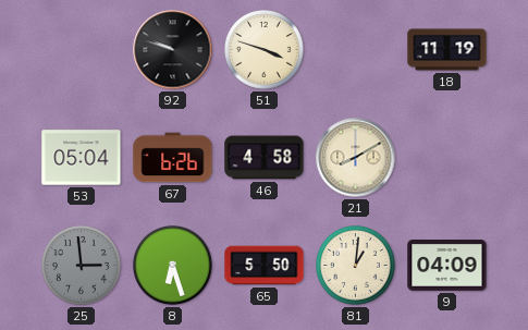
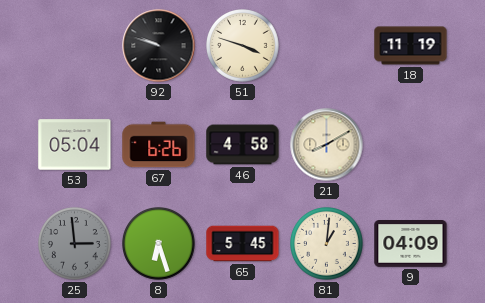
65: 5:50 -> 5:45 (243, 244)
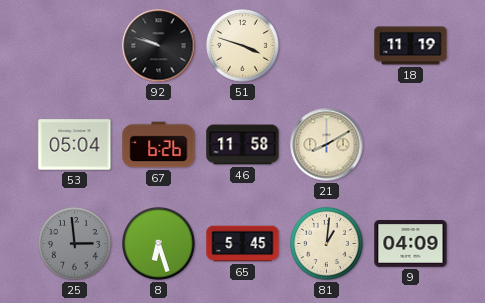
46: 4:58 -> 11:58 (243, 145)
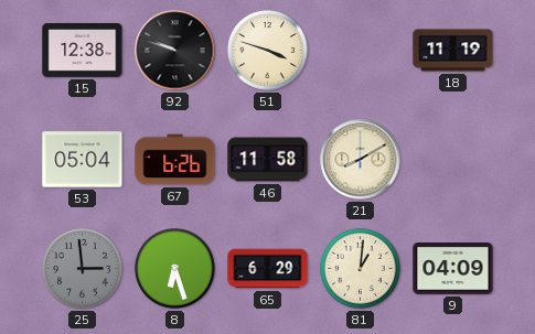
15: none -> 12:38 (83, 50)
65: 5:45 -> 6:29 (268, 269)
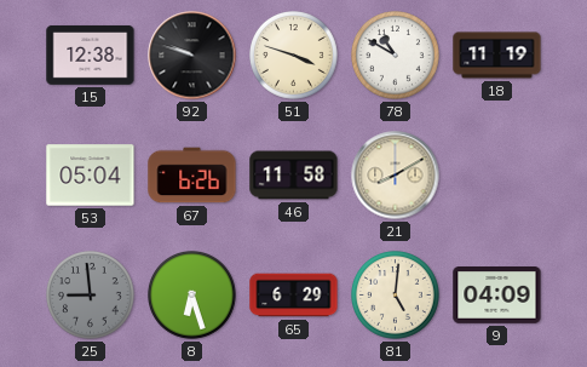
78: none -> 10:50 (396, 56)
25: 2:59 -> 8:59 (91, 296)
81: 1:01 -> 5:01 (396, 296)
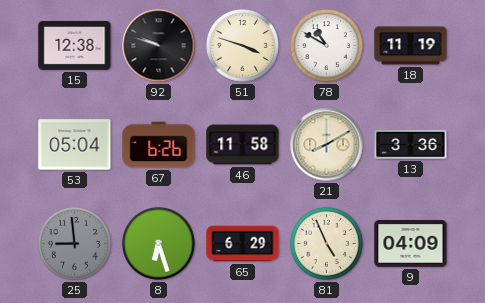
13: none -> 3:36 (411, 144)
81: 5:01 -> 4:56 (327, 244)
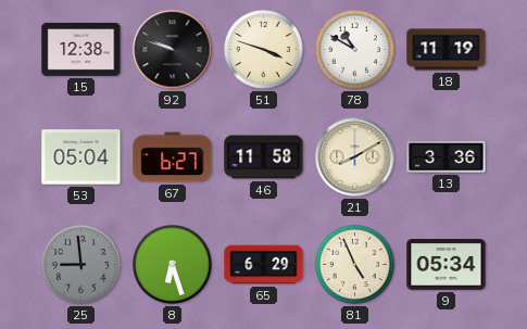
67: 6:26 -> 6:27 (173, 157)
9: 04:09 -> 05:34 (447, 265)
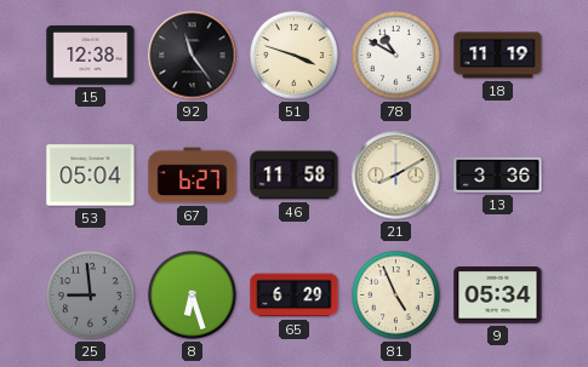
92: 9:48 -> 11:24 (193, 56)
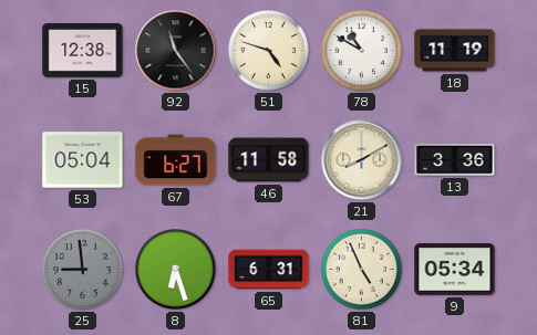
51: 3:48 -> 4:48 (269, 51)
65: 6:29 -> 6:31 (269, 270)
